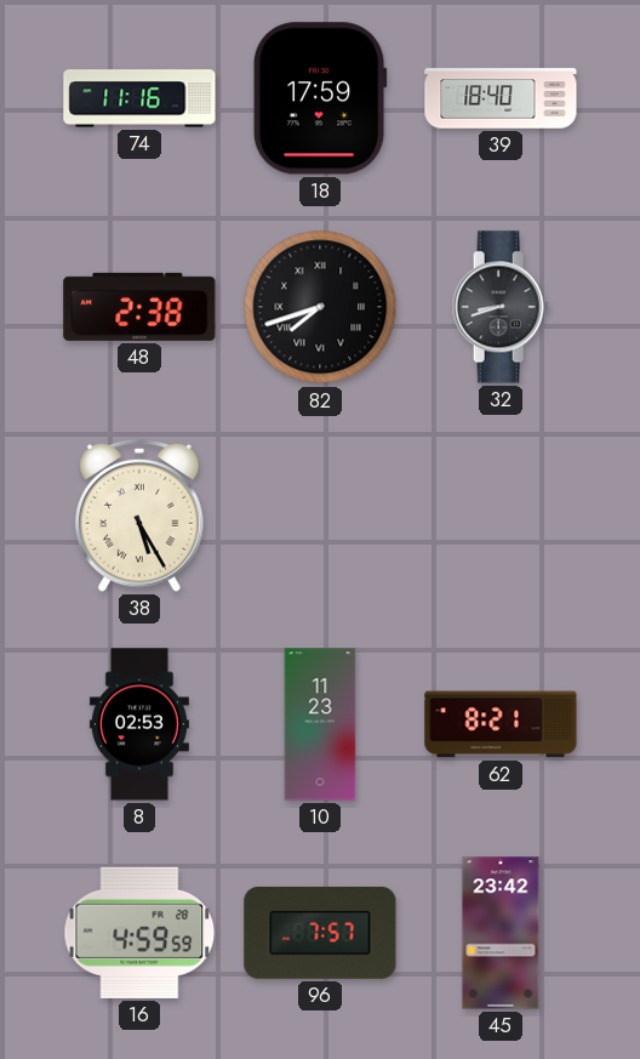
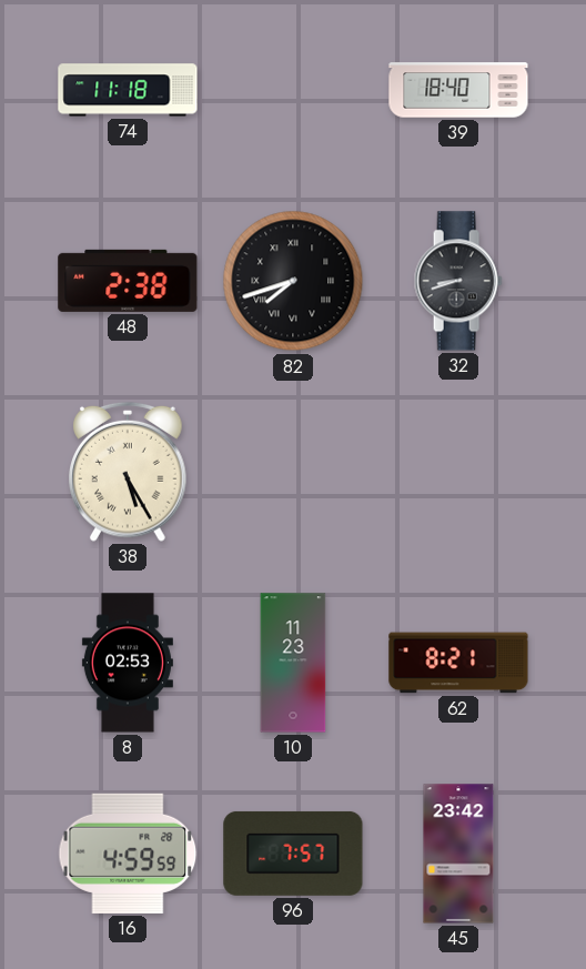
74: 11:16 -> 11:18 (128, 90)
18: 17:59 -> none (320, 98)
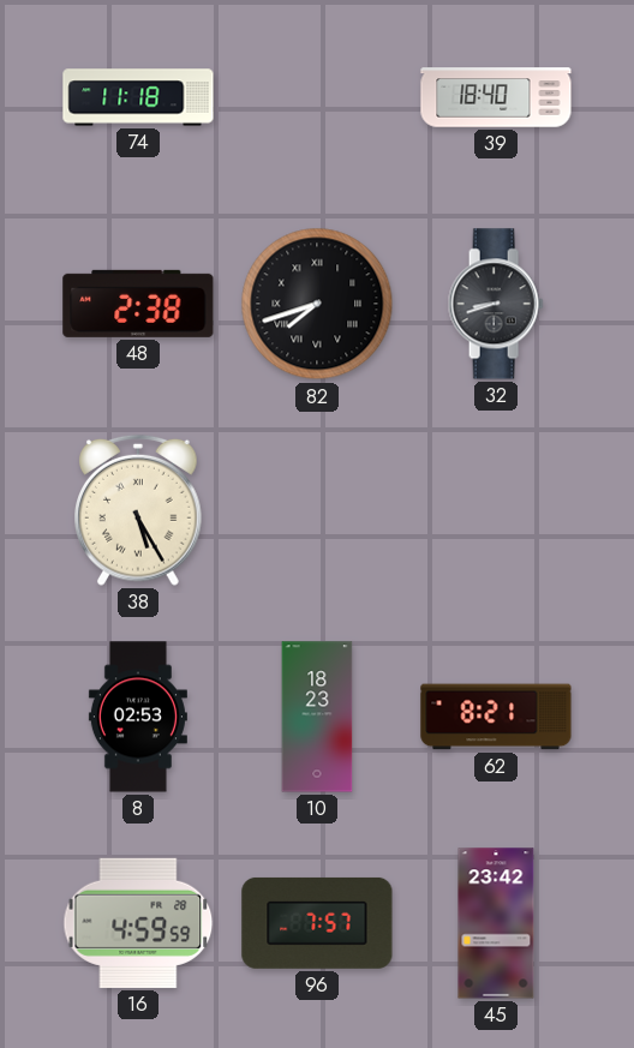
10: 11:23 -> 18:23 (317, 717)
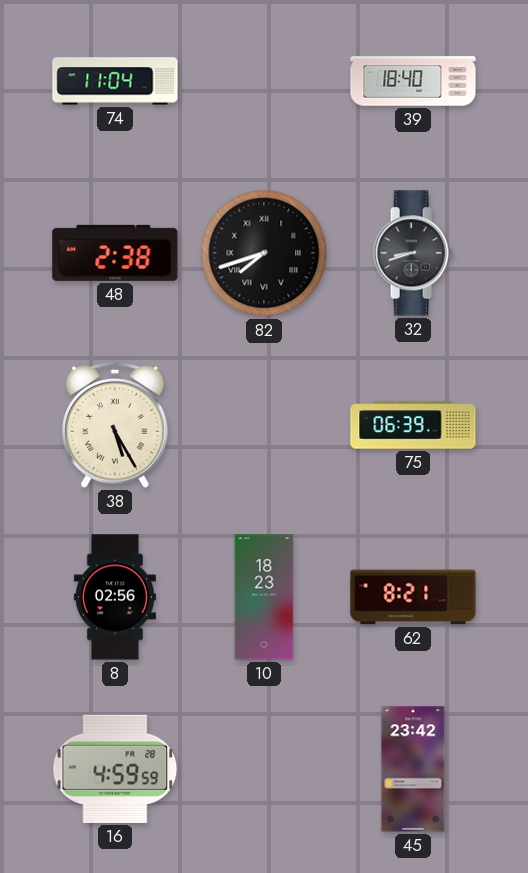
74: 11:18 -> 11:04 (115, 81)
75: none -> 06:39 (413, 425)
8: 02:53 -> 02:56 (115, 597)
96: 7:57 -> none (317, 923)
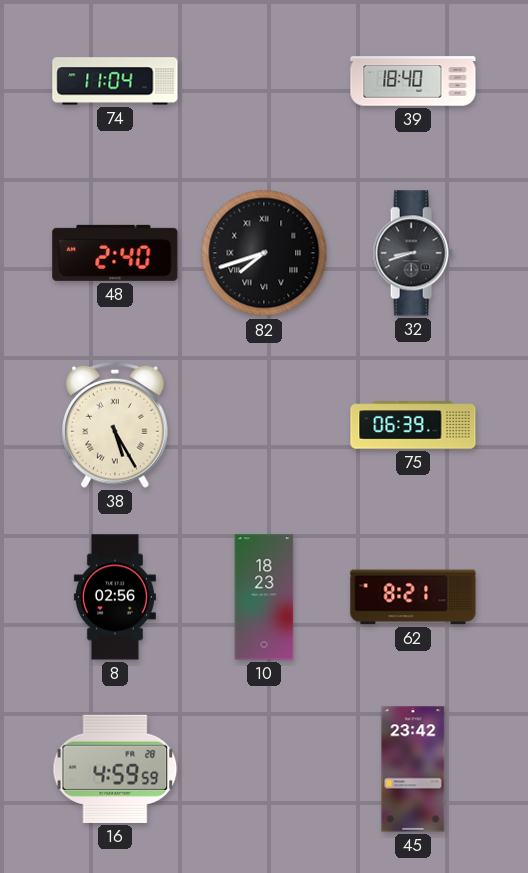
48: 2:38 -> 2:40 (115, 253)
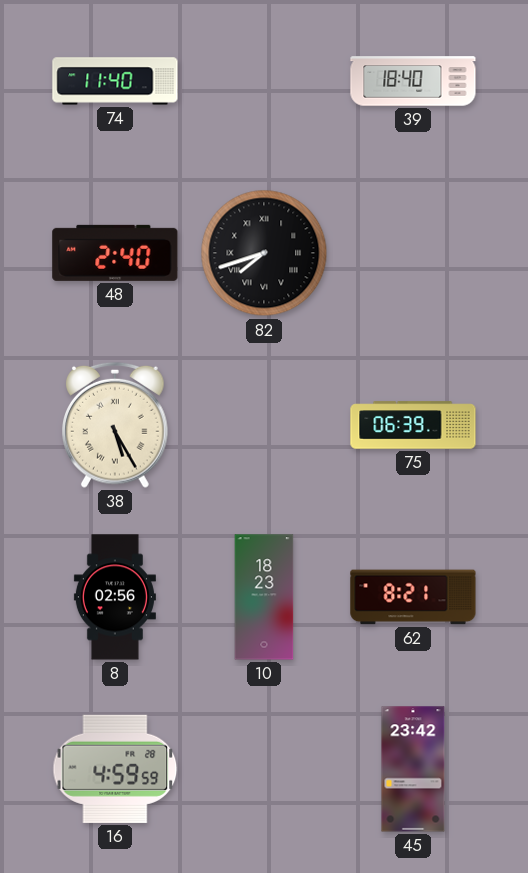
74: 11:04 -> 11:40 (115, 81)
32: 8:42 -> none (413, 253)
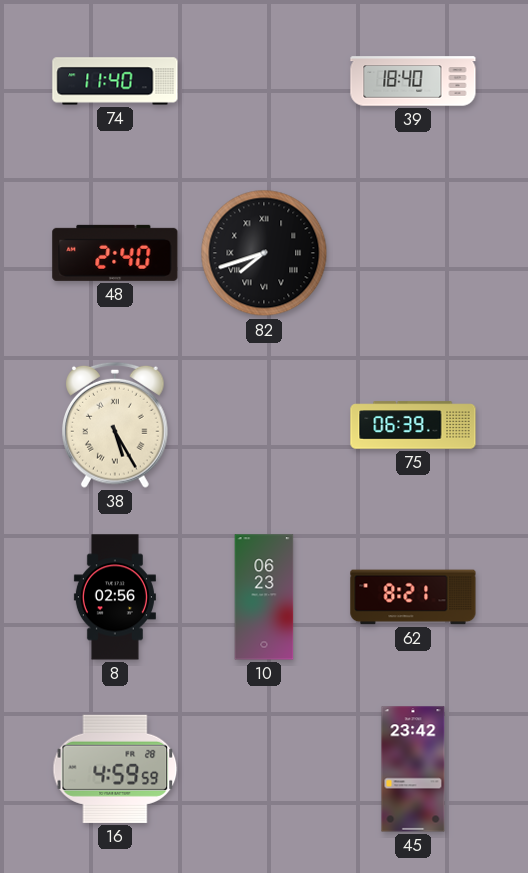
10: 18:23 -> 06:23 (264, 597)
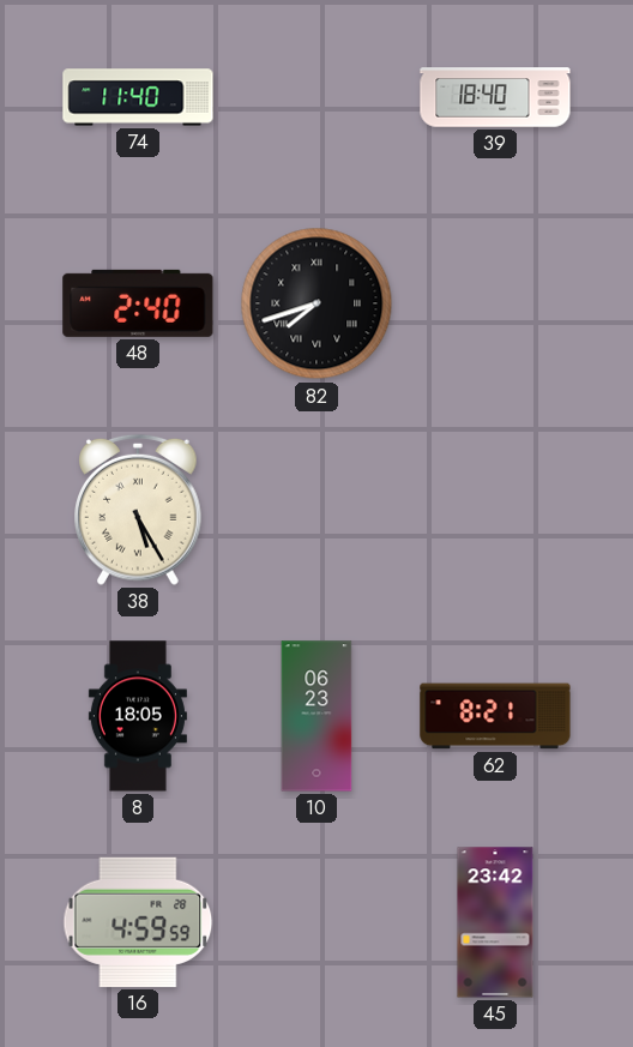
75: 06:39 -> none (413, 425)
8: 02:56 -> 18:05 (138, 716)
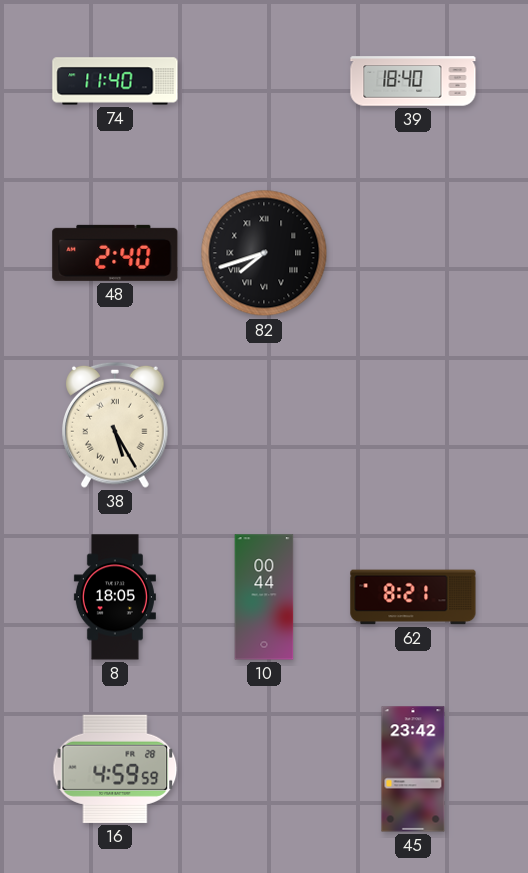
10: 06:23 -> 00:44 (264, 597)
